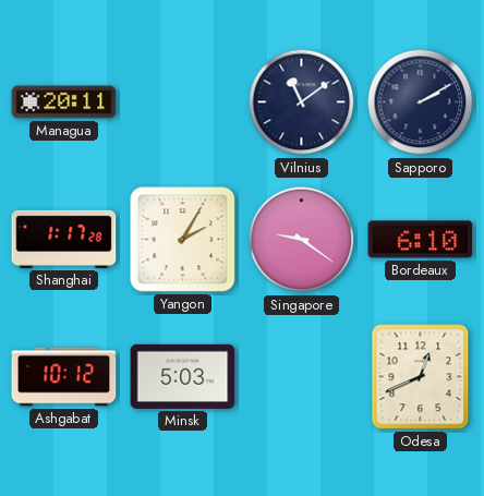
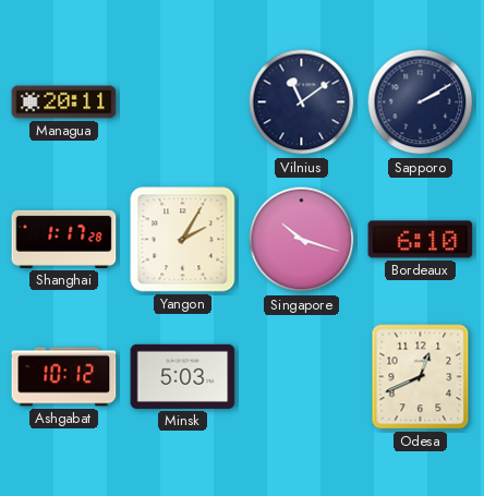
Singapore: 9:21 -> 10:18 (302, 240)
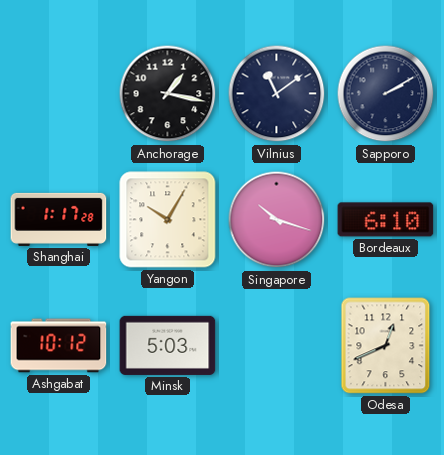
Managua: 20:11 -> none (64, 102)
Anchorage: none -> 1:17 (168, 94)
Yangon: 2:05 -> 10:05 (168, 220)
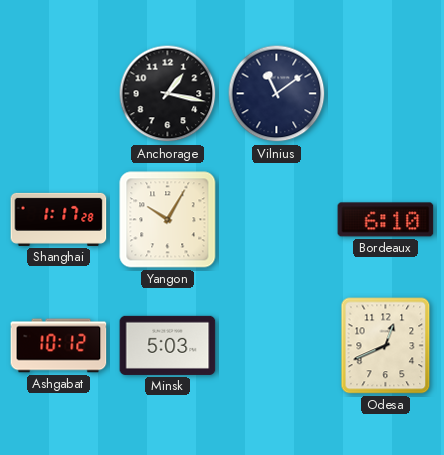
Sapporo: 2:10 -> none (386, 94)
Singapore: 10:18 -> none (277, 220)
